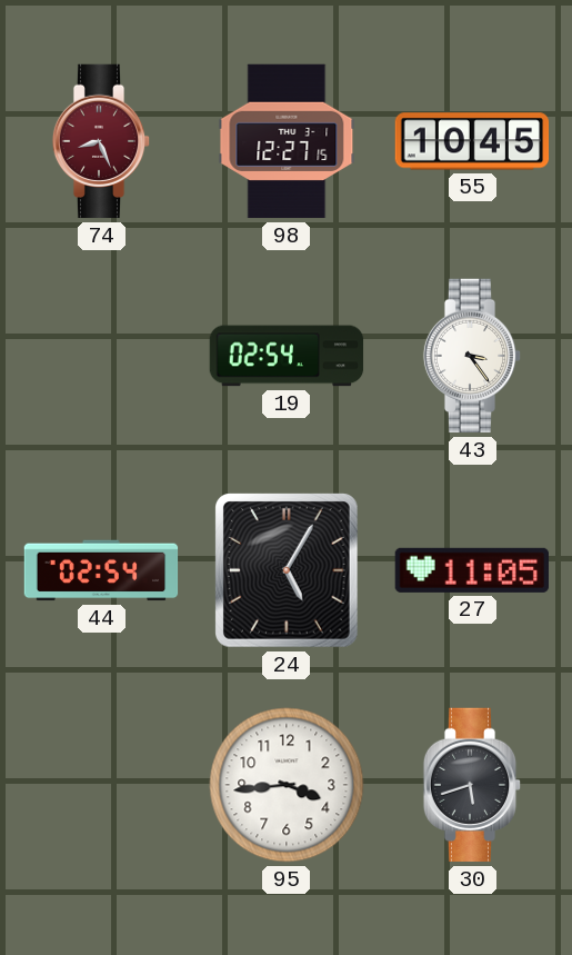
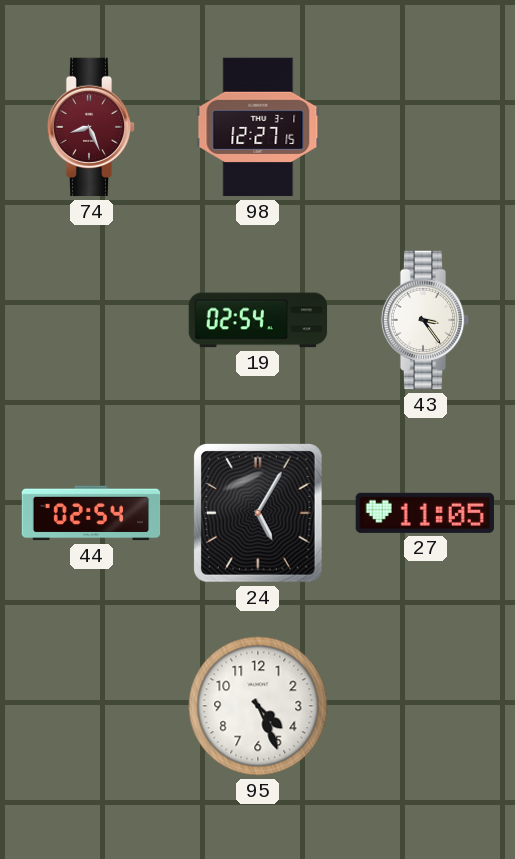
55: 10:45 -> none (472, 141)
95: 3:44 -> 4:26 (258, 706)
30: 5:42 -> none (472, 785)
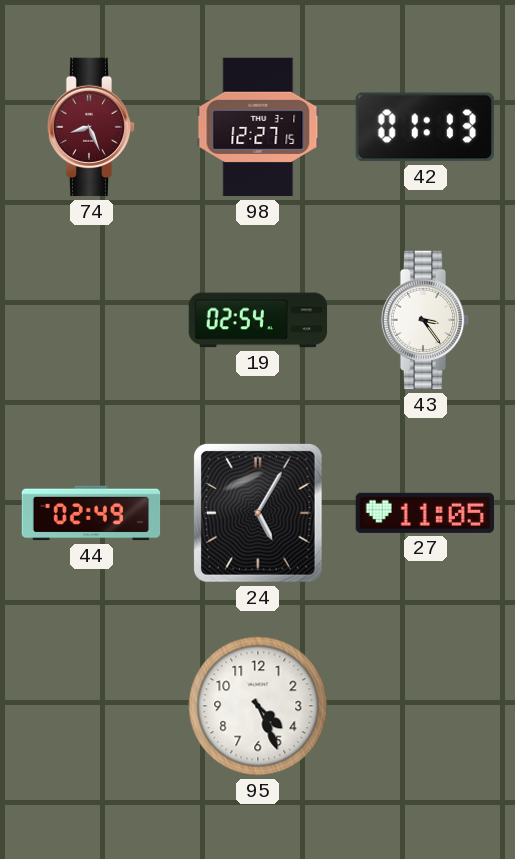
42: none -> 01:13 (425, 127)
44: 02:54 -> 02:49 (91, 513)
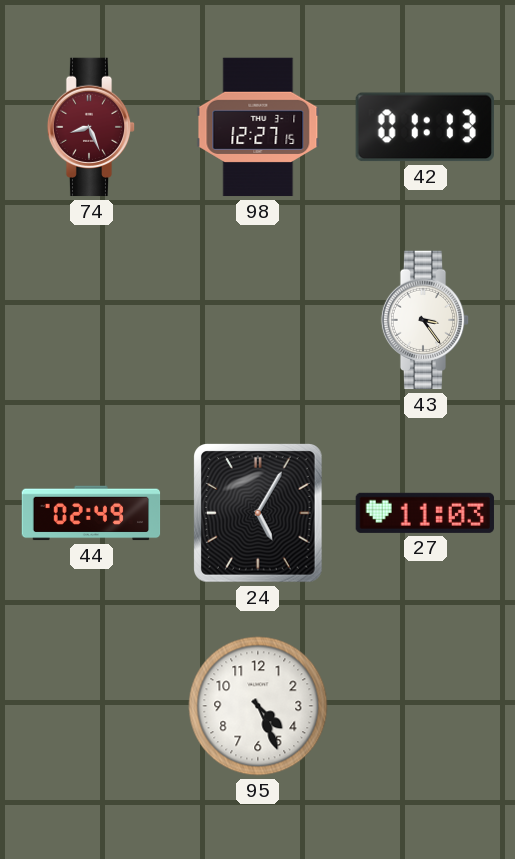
19: 02:54 -> none (258, 320)
27: 11:05 -> 11:03 (425, 513)
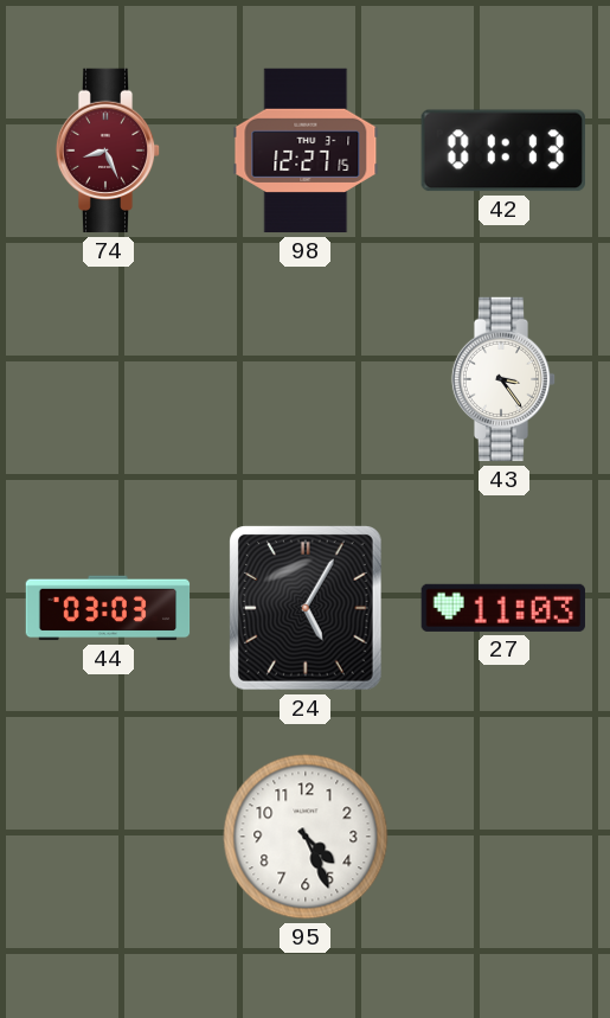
44: 02:49 -> 03:03 (108, 608)
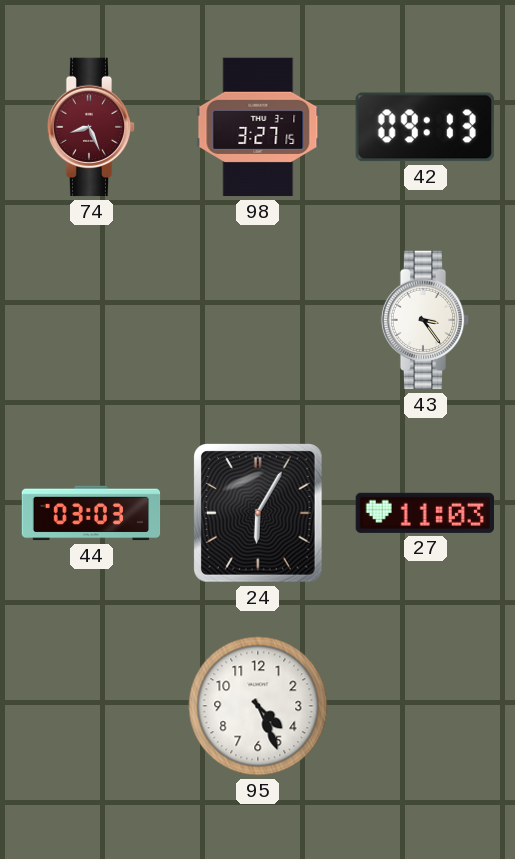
98: 12:27 -> 3:27 (258, 127)
42: 01:13 -> 09:13 (425, 127)
24: 5:05 -> 6:05 (259, 514)
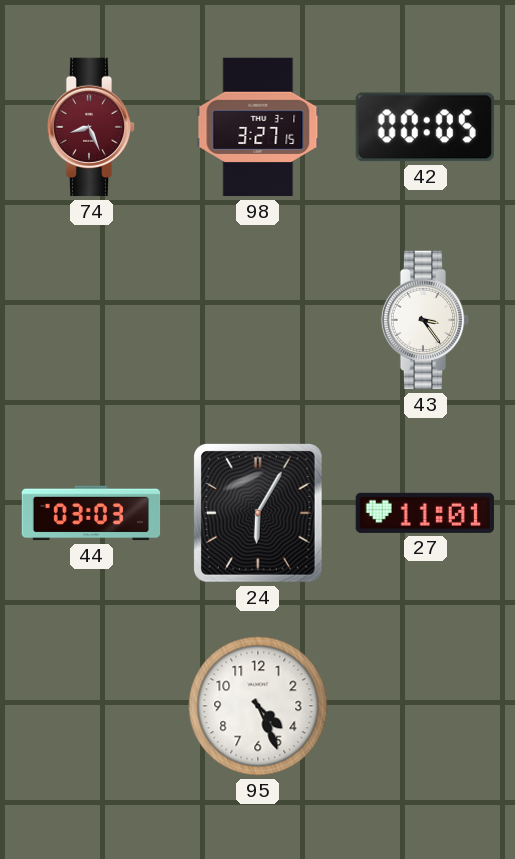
42: 09:13 -> 00:05 (425, 127)
27: 11:03 -> 11:01 (425, 513)
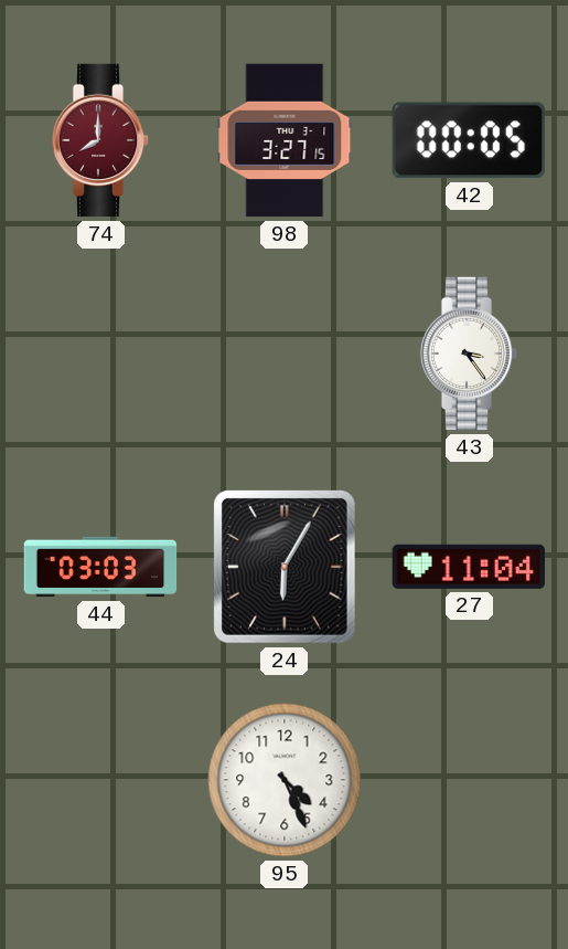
74: 8:26 -> 8:00 (100, 140)
27: 11:01 -> 11:04 (469, 567)
